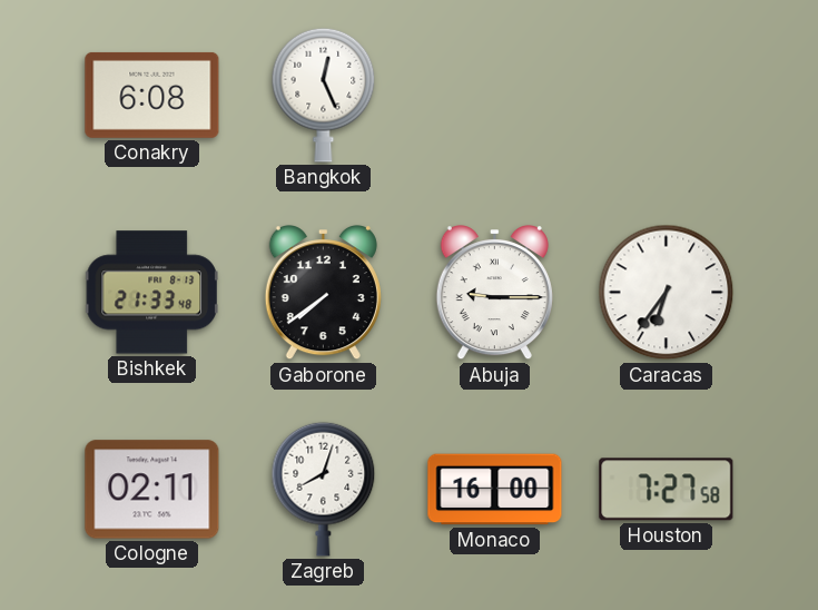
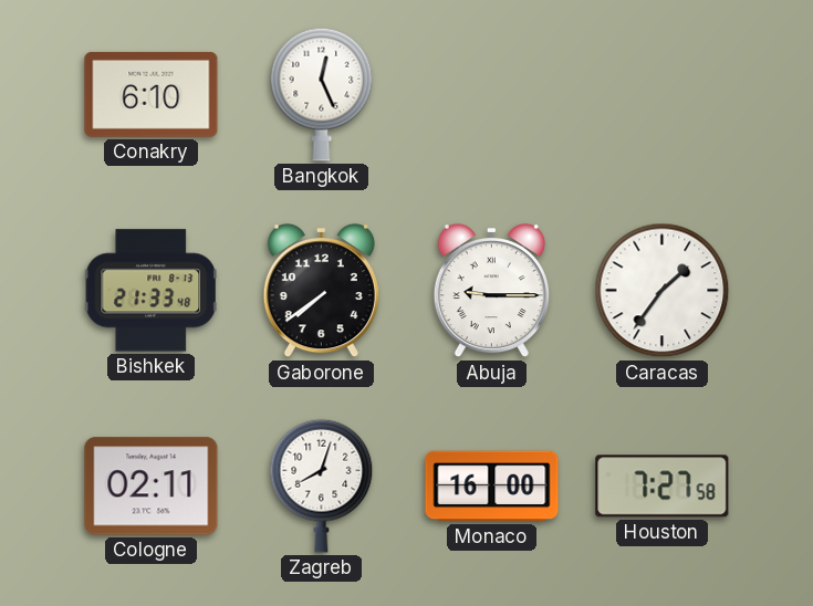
Conakry: 6:08 -> 6:10 (152, 94)
Caracas: 6:36 -> 1:36 (663, 291)
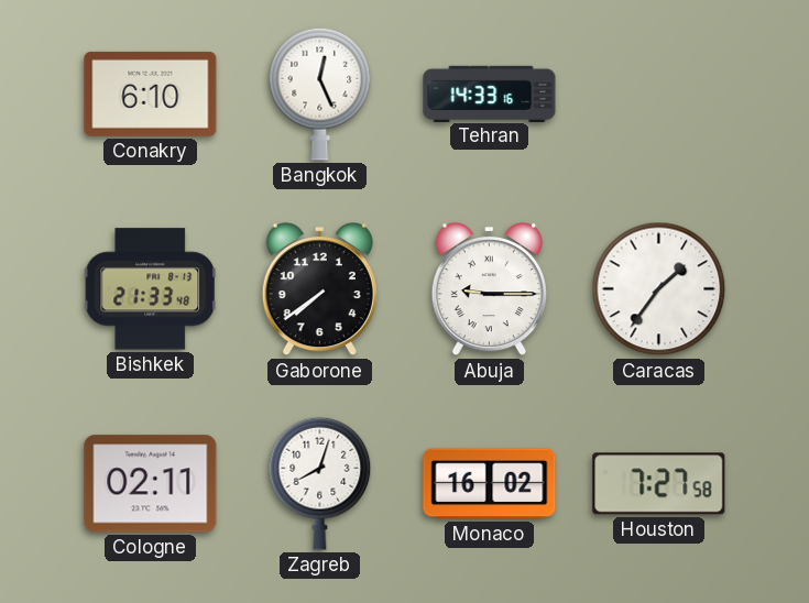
Tehran: none -> 14:33 (490, 94)
Monaco: 16:00 -> 16:02 (490, 484)
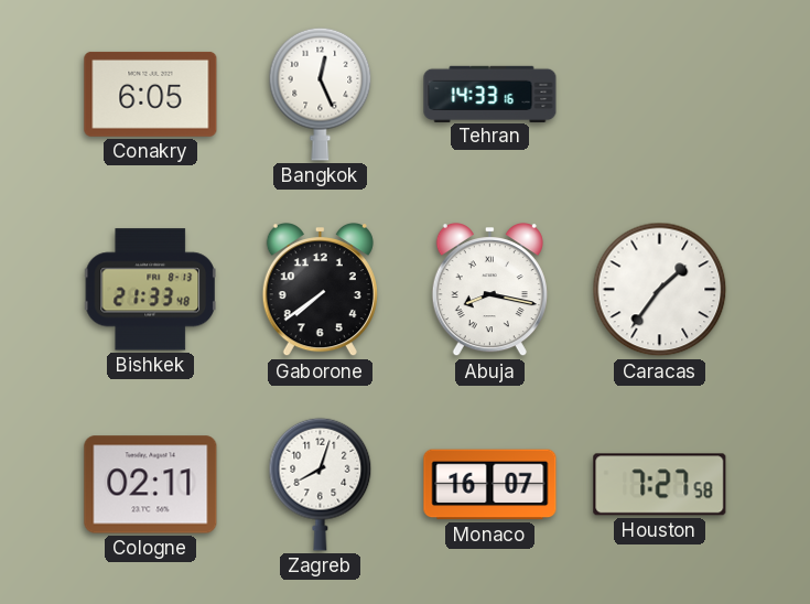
Conakry: 6:10 -> 6:05 (151, 94)
Abuja: 9:15 -> 8:17 (489, 291)
Monaco: 16:02 -> 16:07 (490, 485)
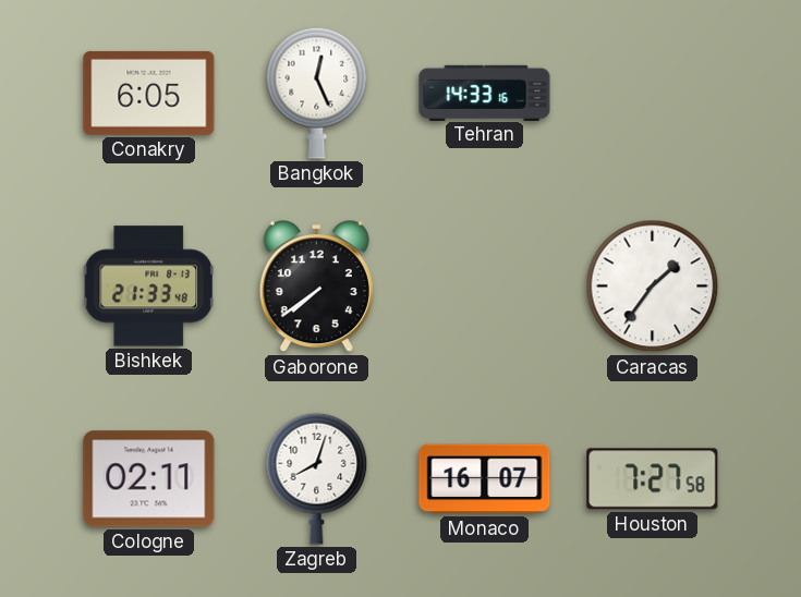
Abuja: 8:17 -> none (489, 291)
